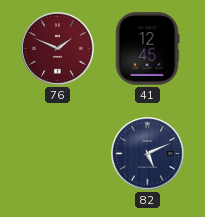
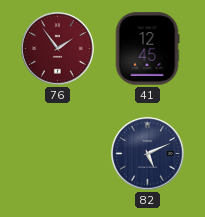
76: 1:49 -> 1:54 (58, 49)
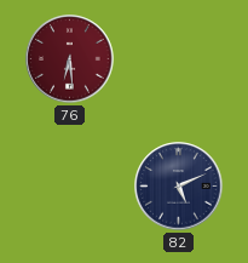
76: 1:54 -> 6:29 (70, 59)
41: 12:45 -> none (147, 49)
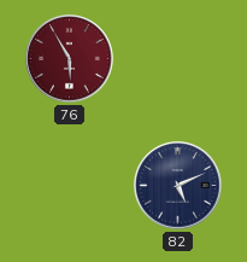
76: 6:29 -> 5:55 (70, 59)
